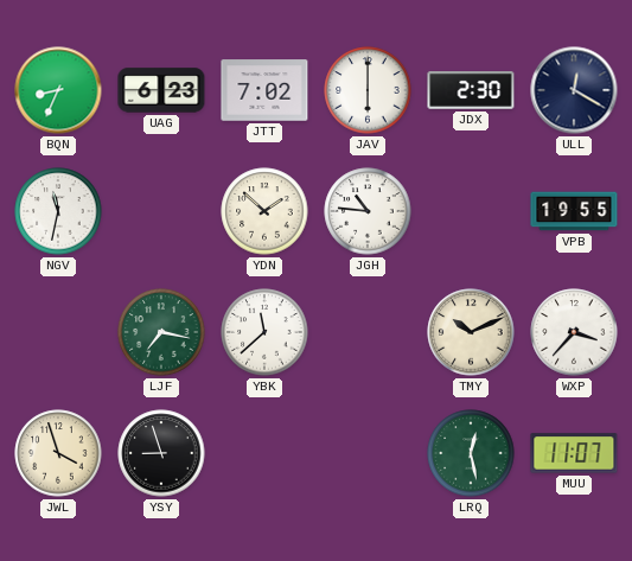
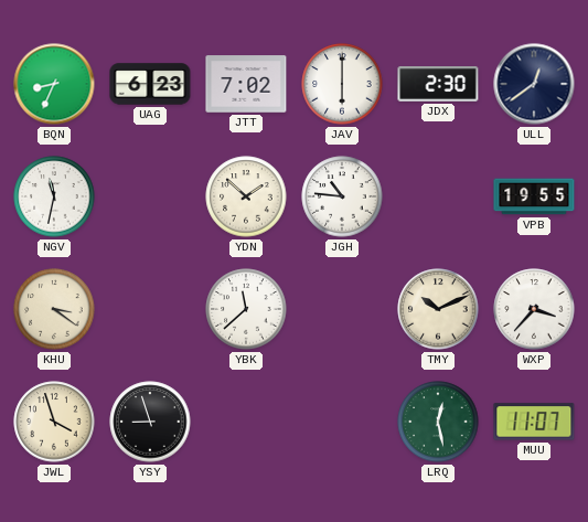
ULL: 12:20 -> 12:39 (534, 84)
KHU: none -> 3:21 (54, 309)
LJF: 7:17 -> none (161, 332)
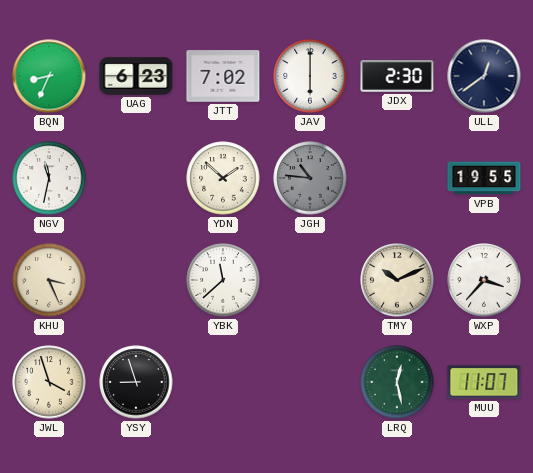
JGH dial: white -> grey (310, 178)
KHU: 3:21 -> 3:26 (49, 280)
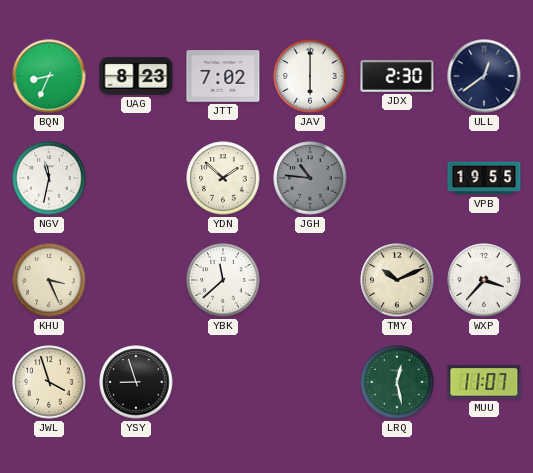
UAG: 6:23 -> 8:23 (136, 76)
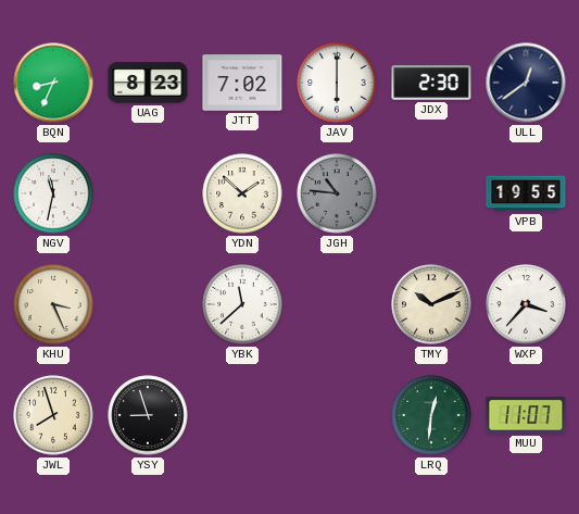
JWL: 3:57 -> 7:57 (53, 415)
LRQ: 12:28 -> 12:31 (431, 415)
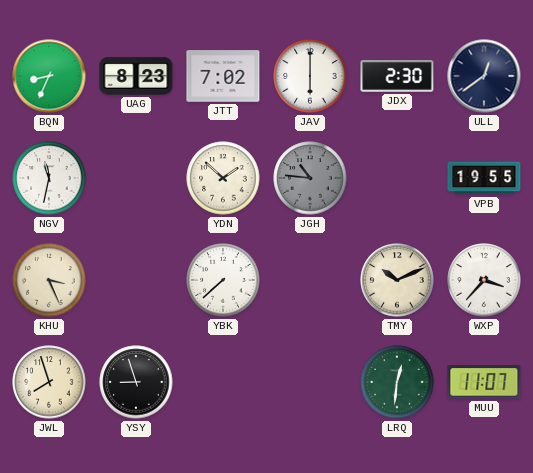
YBK: 11:38 -> 7:38 (223, 280)
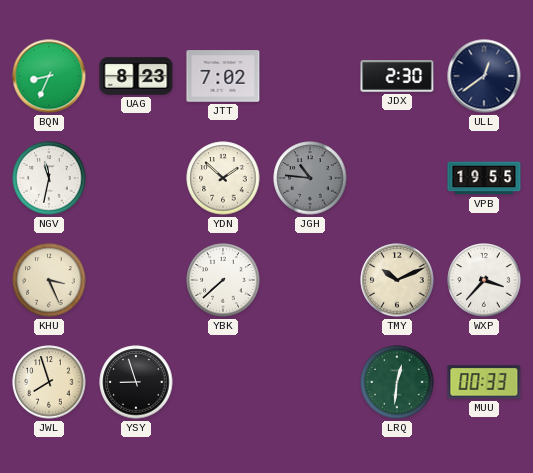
JAV: 6:00 -> none (310, 76)
MUU: 11:07 -> 00:33 (484, 382)
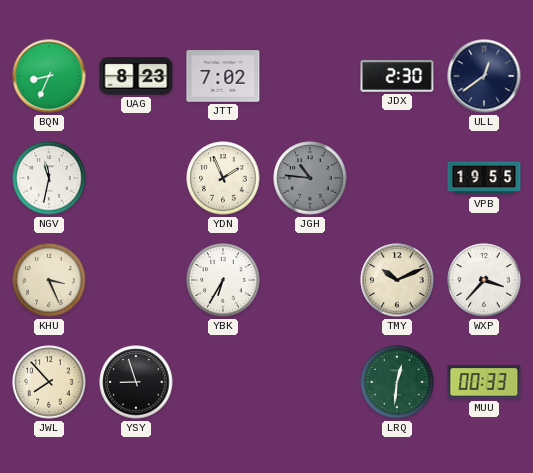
YDN: 1:52 -> 1:56 (223, 178)
YBK: 7:38 -> 6:35 (223, 280)
JWL: 7:57 -> 7:53 (49, 382)
